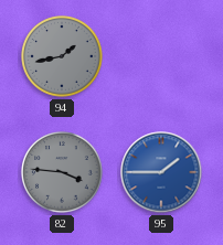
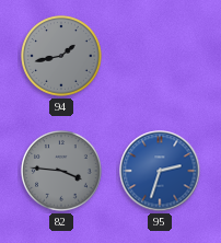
95: 1:45 -> 2:33 (160, 171)
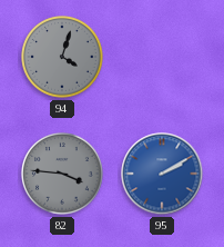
94: 1:43 -> 4:03 (62, 57)
95: 2:33 -> 2:10 (162, 174)
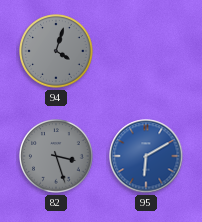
82: 3:46 -> 3:27 (56, 156)
95: 2:10 -> 6:10 (146, 156)
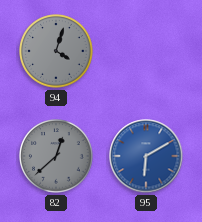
82: 3:27 -> 12:38 (56, 156)
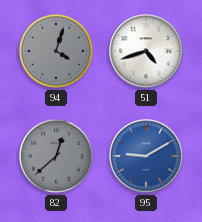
51: none -> 4:42 (146, 51)
95: 6:10 -> 9:10 (146, 156)
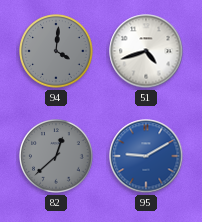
94: 4:03 -> 4:01 (56, 51)
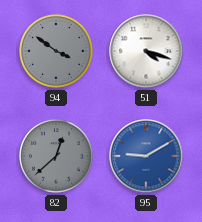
94: 4:01 -> 3:51 (56, 51)
51: 4:42 -> 4:18 (146, 51)
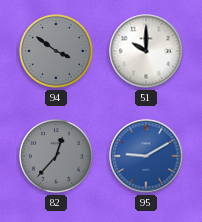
51: 4:18 -> 10:00 (146, 51)
82: 12:38 -> 12:37 (56, 156)
